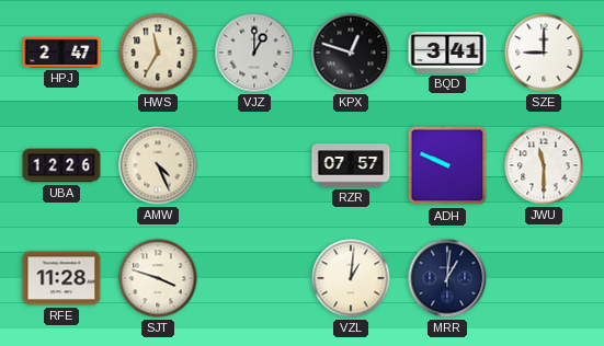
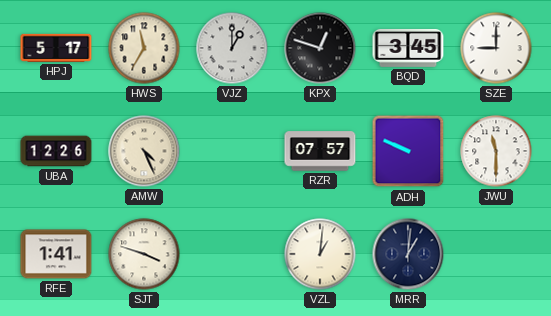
HPJ: 2:47 -> 5:17 (56, 48)
BQD: 3:41 -> 3:45 (408, 48)
RFE: 11:28 -> 1:41 (56, 254)
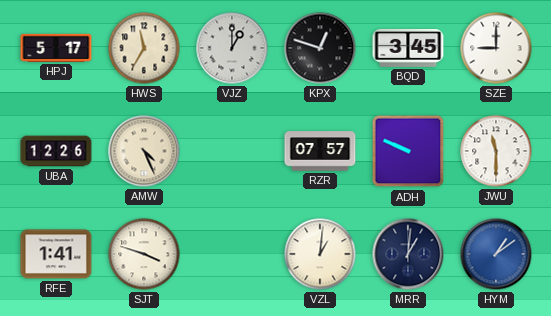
HYM: none -> 1:09 (496, 254)
